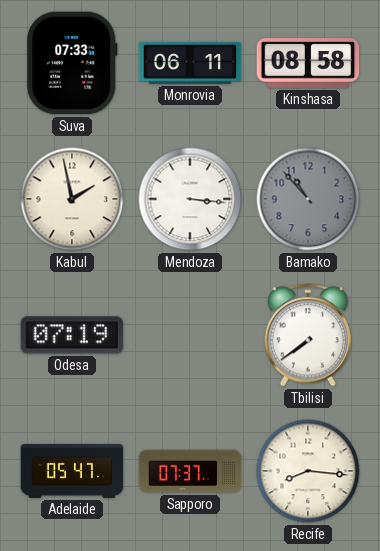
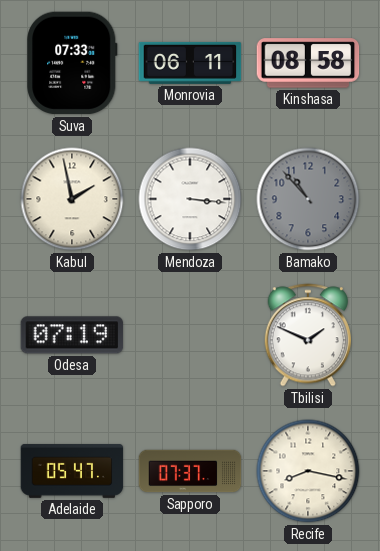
Tbilisi: 7:39 -> 1:49 (307, 335)
Recife: 8:16 -> 8:17 (308, 471)
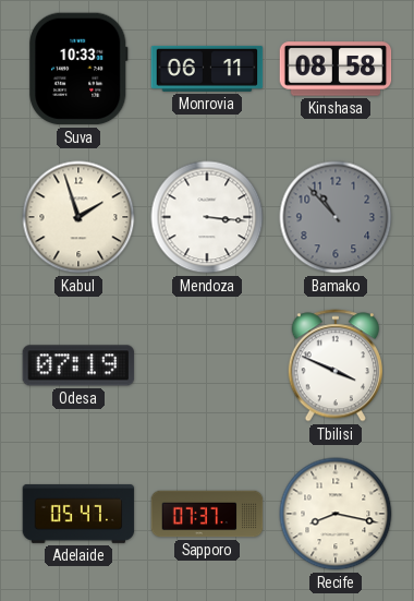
Suva: 07:33 -> 10:33 (80, 69)
Kabul: 1:58 -> 1:57 (78, 217)
Tbilisi: 1:49 -> 3:49 (334, 365)
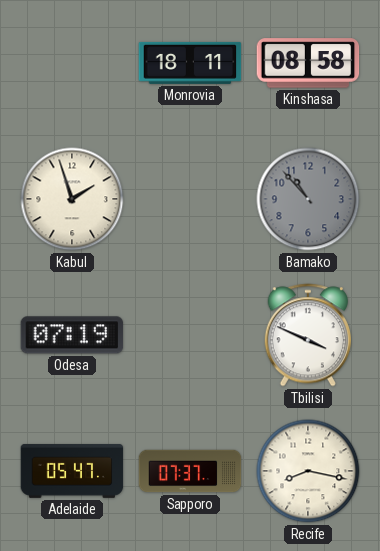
Suva: 10:33 -> none (80, 69)
Monrovia: 06:11 -> 18:11 (190, 63)
Mendoza: 3:16 -> none (207, 217)
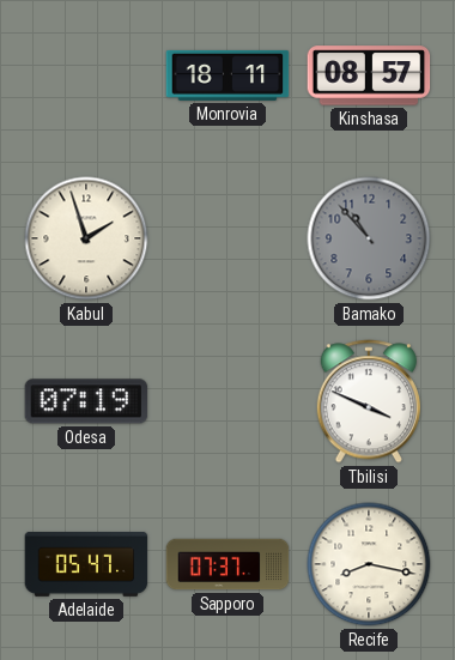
Kinshasa: 08:58 -> 08:57 (369, 75)
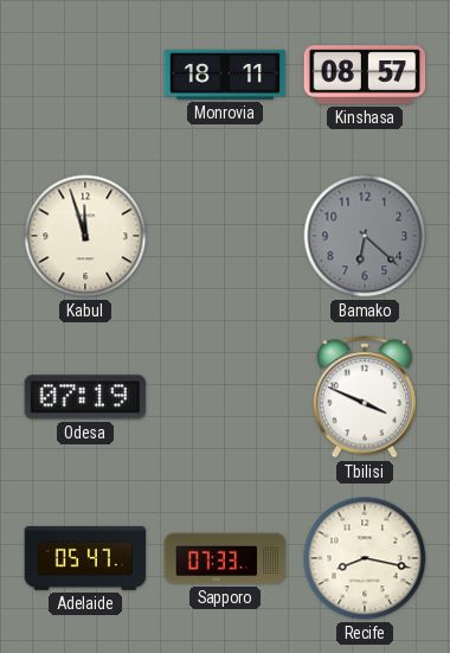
Kabul: 1:57 -> 11:57 (85, 236)
Bamako: 10:53 -> 6:22 (365, 236)
Sapporo: 07:37 -> 07:33 (225, 558)
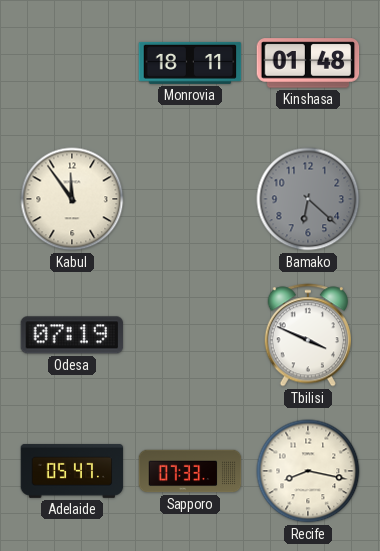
Kinshasa: 08:57 -> 01:48 (308, 63)
Kabul: 11:57 -> 11:54 (72, 199)
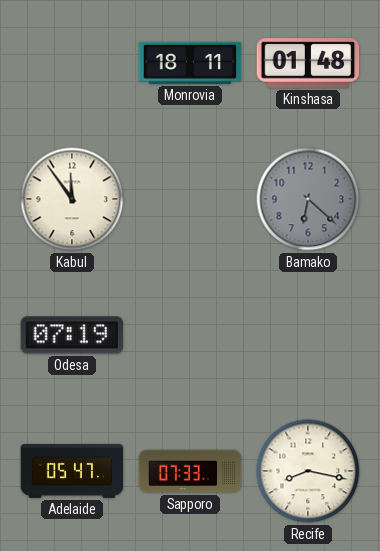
Tbilisi: 3:49 -> none (307, 335)
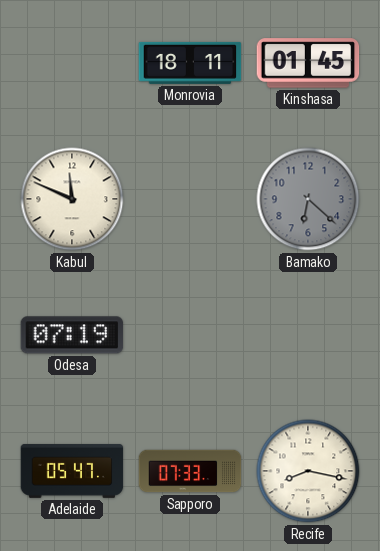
Kinshasa: 01:48 -> 01:45 (308, 63)
Kabul: 11:54 -> 11:49 (72, 199)
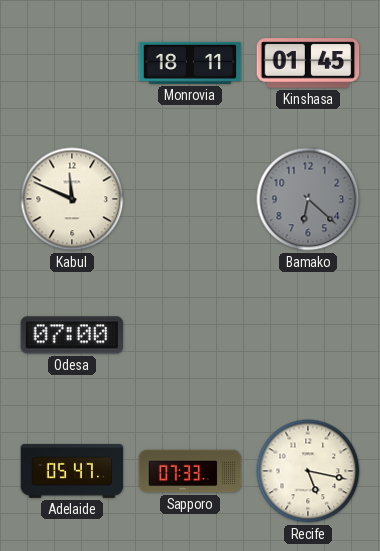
Odesa: 07:19 -> 07:00 (72, 335)
Recife: 8:17 -> 5:17 (308, 471)
